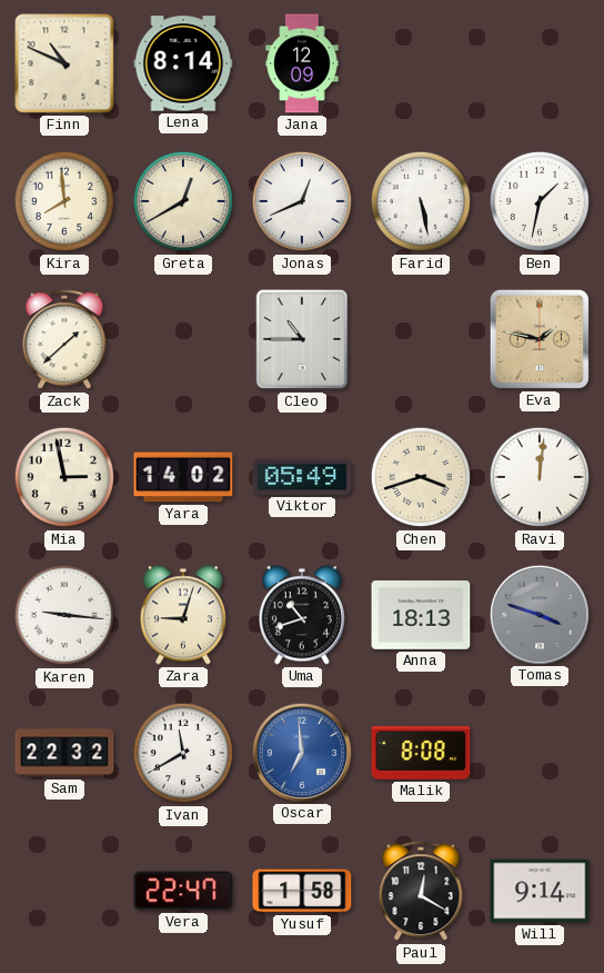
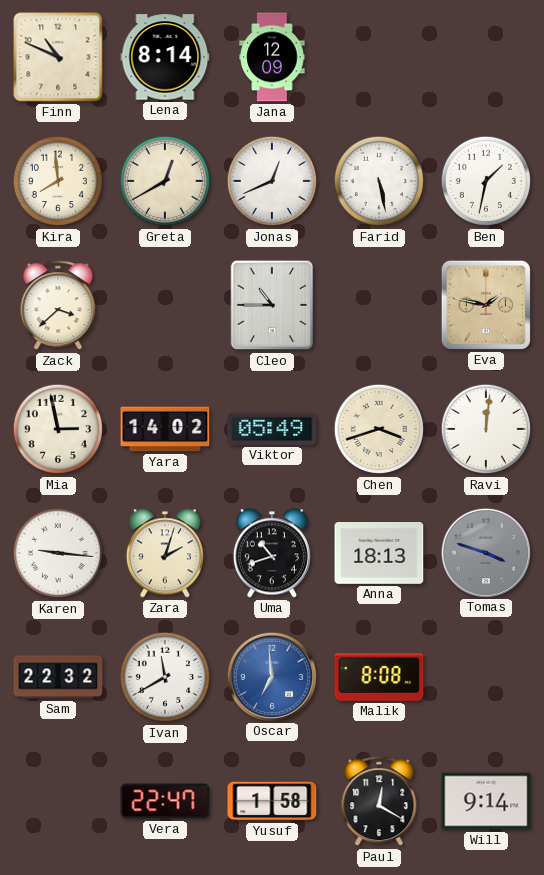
Zack: 1:38 -> 3:38 (58, 306)
Zara: 9:03 -> 2:03 (165, 553)
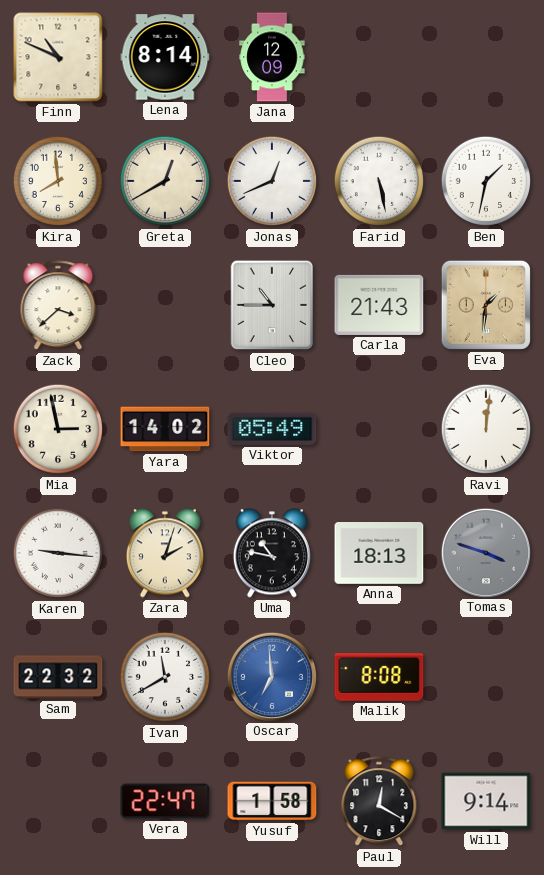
Carla: none -> 21:43 (379, 305)
Eva: 1:47 -> 1:31 (486, 305)
Chen: 3:42 -> none (379, 429)
Uma: 10:42 -> 10:47 (272, 553)
